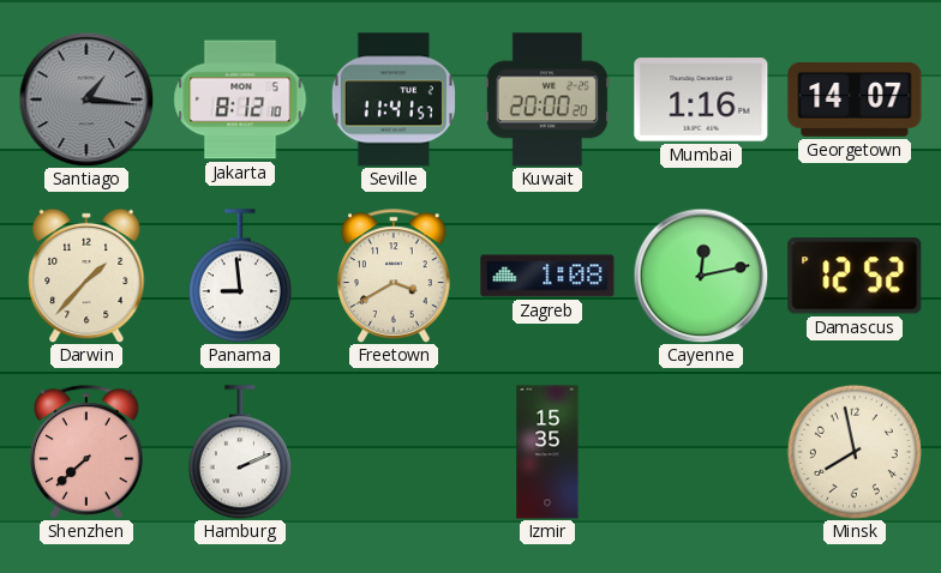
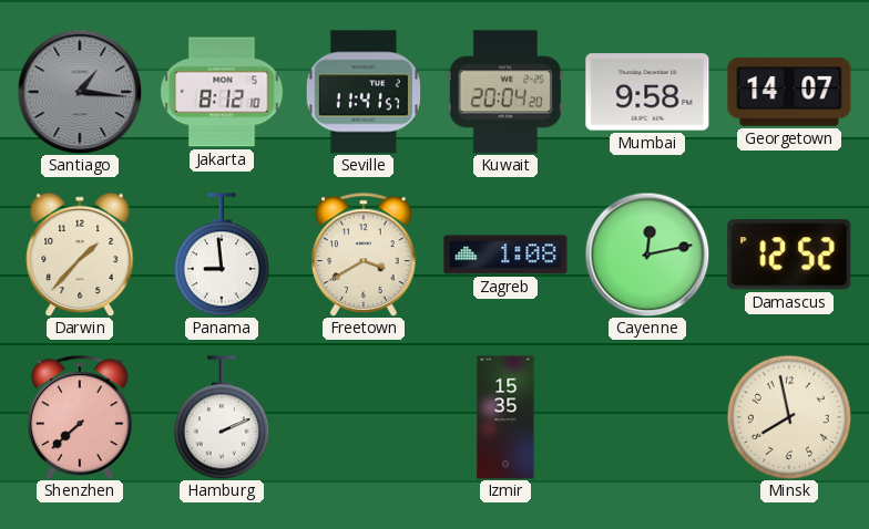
Kuwait: 20:00 -> 20:04 (505, 92)
Mumbai: 1:16 -> 9:58 (647, 92)
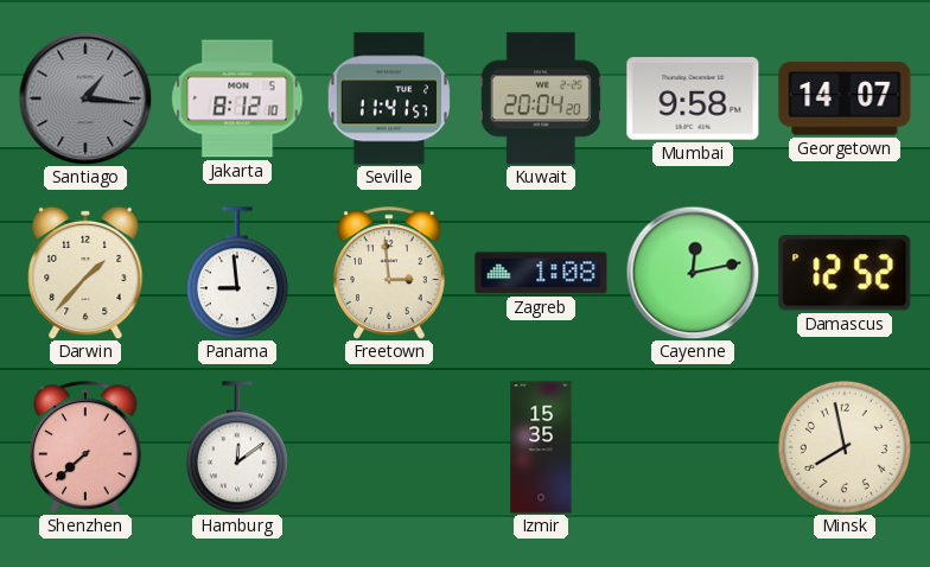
Freetown: 3:40 -> 2:59 (389, 273)
Hamburg: 2:11 -> 12:09 (237, 447)
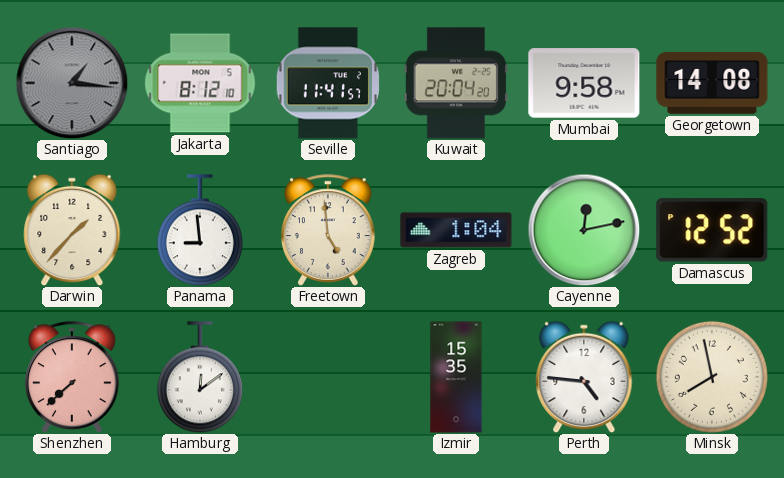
Georgetown: 14:07 -> 14:08 (712, 84)
Freetown: 2:59 -> 4:59 (328, 230)
Zagreb: 1:08 -> 1:04 (456, 230)
Perth: none -> 4:46 (584, 377)
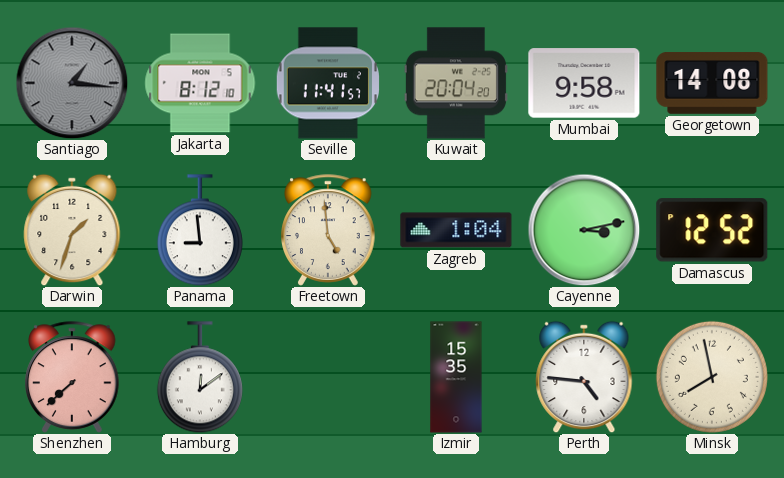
Darwin: 1:37 -> 1:33 (72, 230)
Cayenne: 12:13 -> 3:13 (584, 230)
